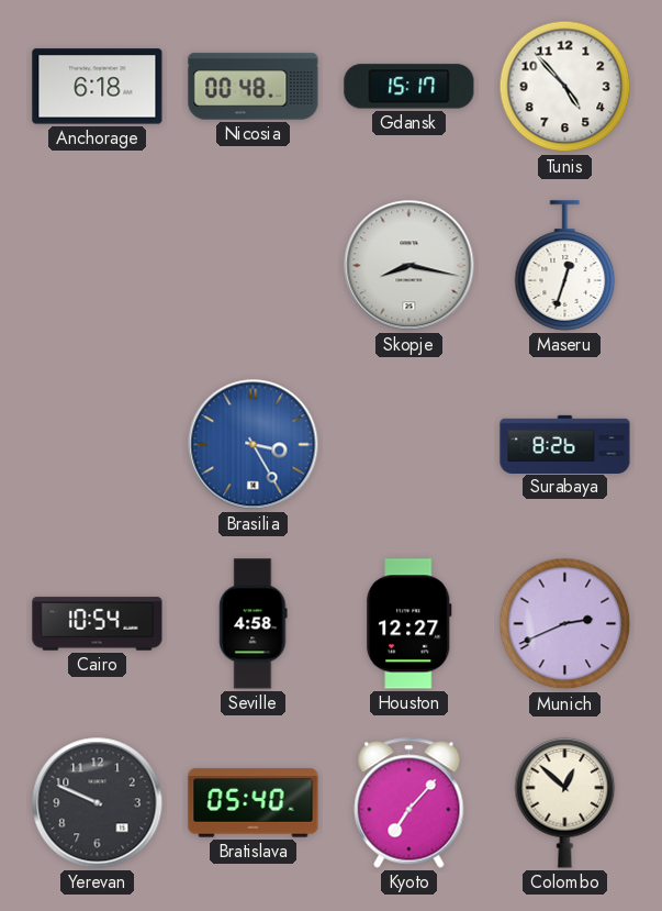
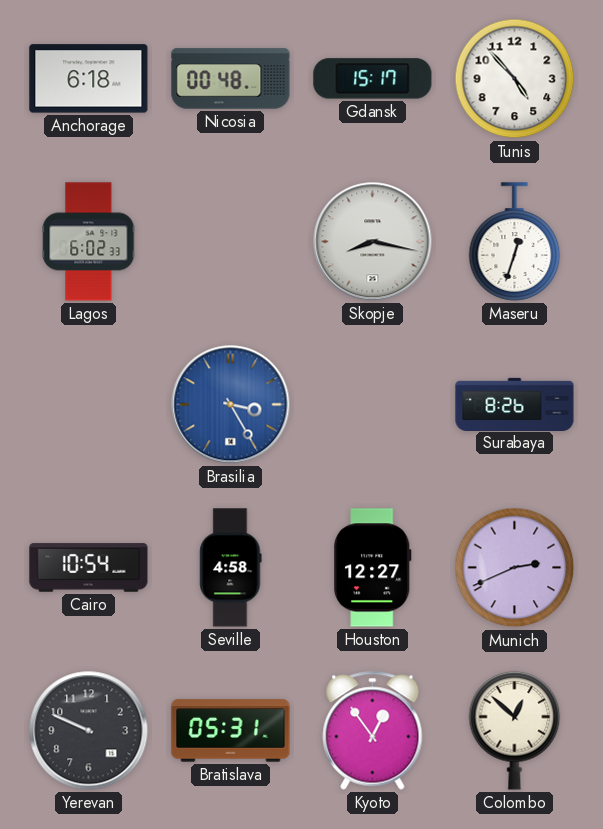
Lagos: none -> 6:02 (89, 242)
Bratislava: 05:40 -> 05:31 (231, 731)
Kyoto: 7:07 -> 12:54 (373, 731)
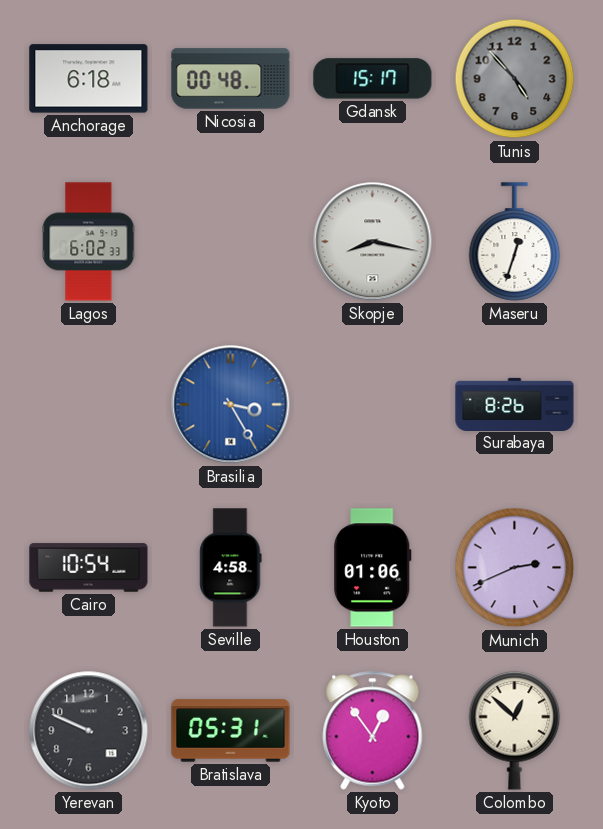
Tunis dial: white -> grey (515, 79)
Houston: 12:27 -> 01:06 (373, 568)
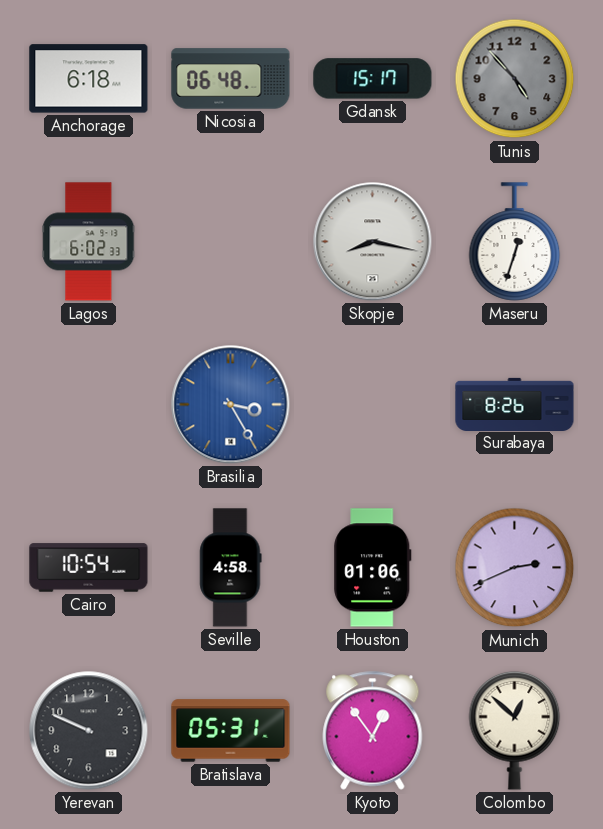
Nicosia: 00:48 -> 06:48 (231, 79)
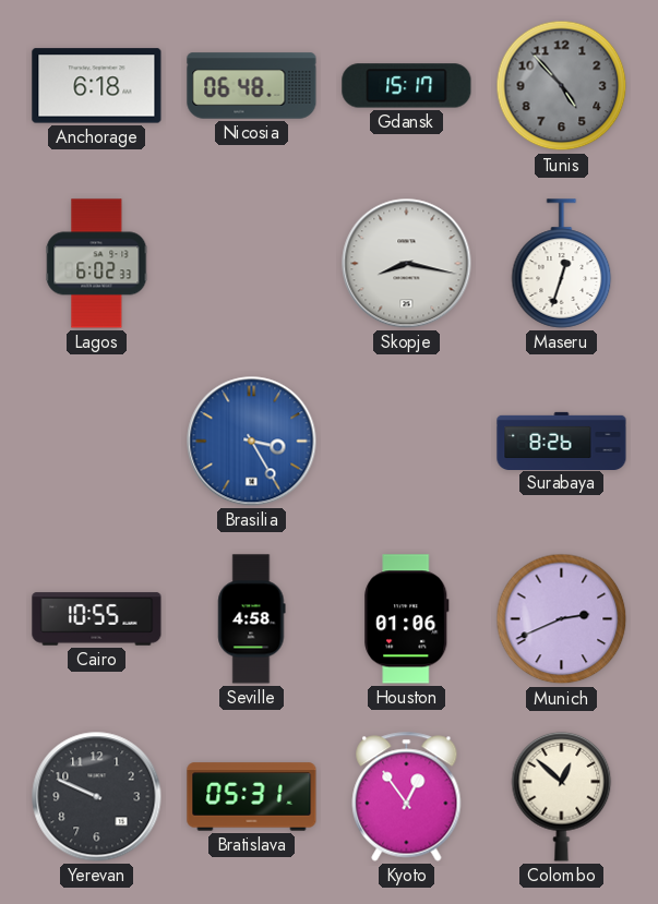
Cairo: 10:54 -> 10:55 (97, 619)
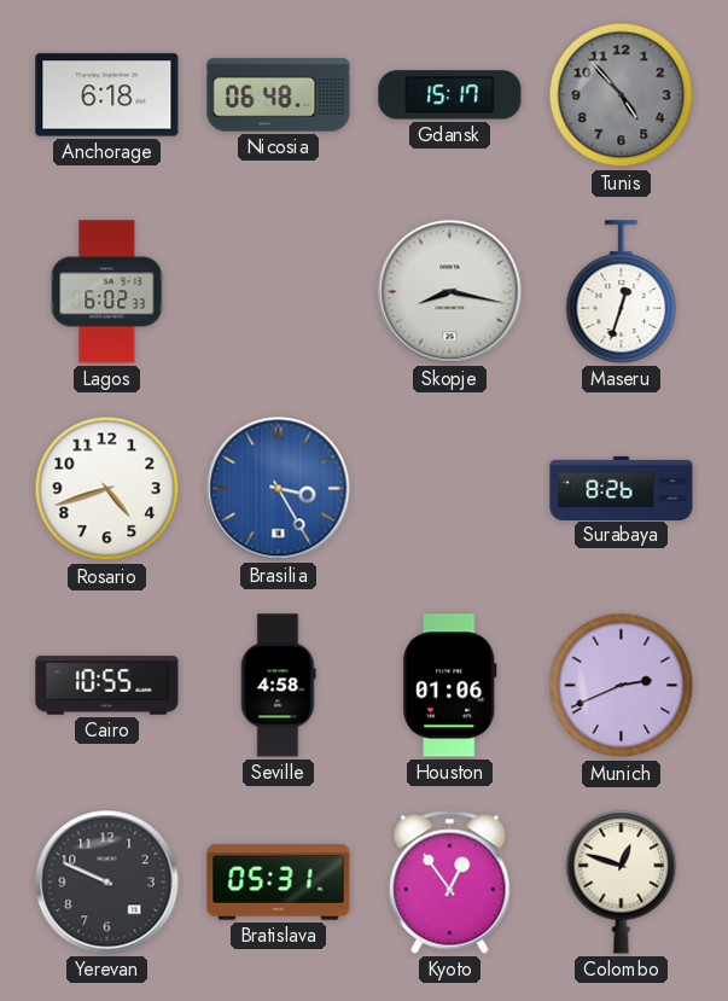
Rosario: none -> 4:42 (107, 489)
Colombo: 12:52 -> 12:48 (622, 881)
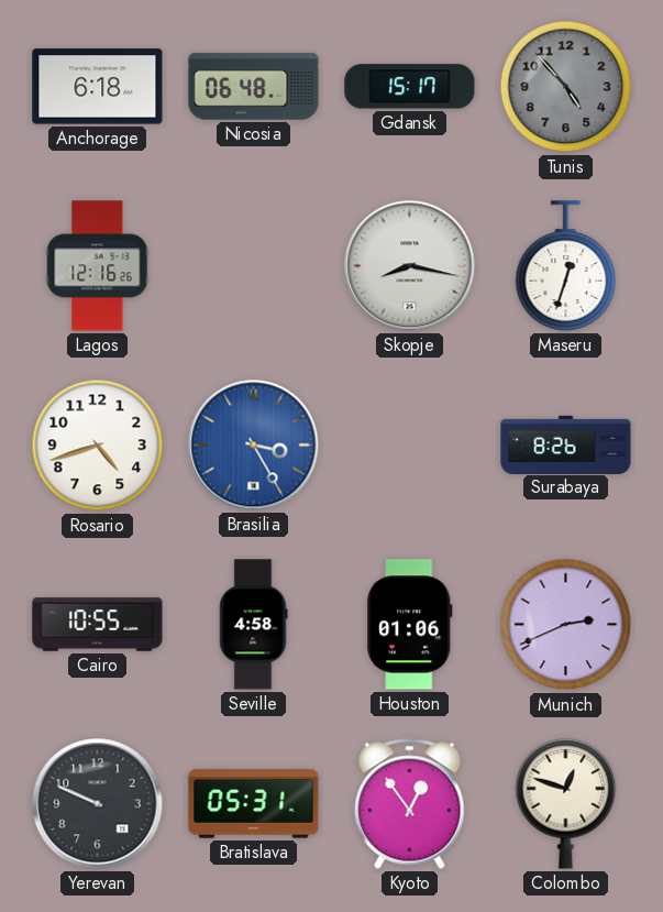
Lagos: 6:02 -> 12:16 (98, 266)
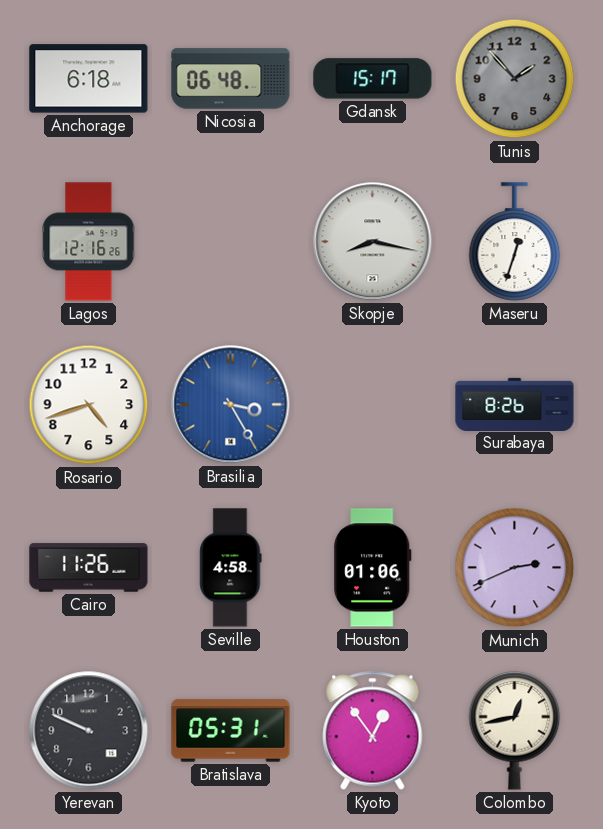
Tunis: 4:53 -> 1:53 (515, 79)
Cairo: 10:55 -> 11:26 (89, 568)
Colombo: 12:48 -> 12:43 (515, 730)
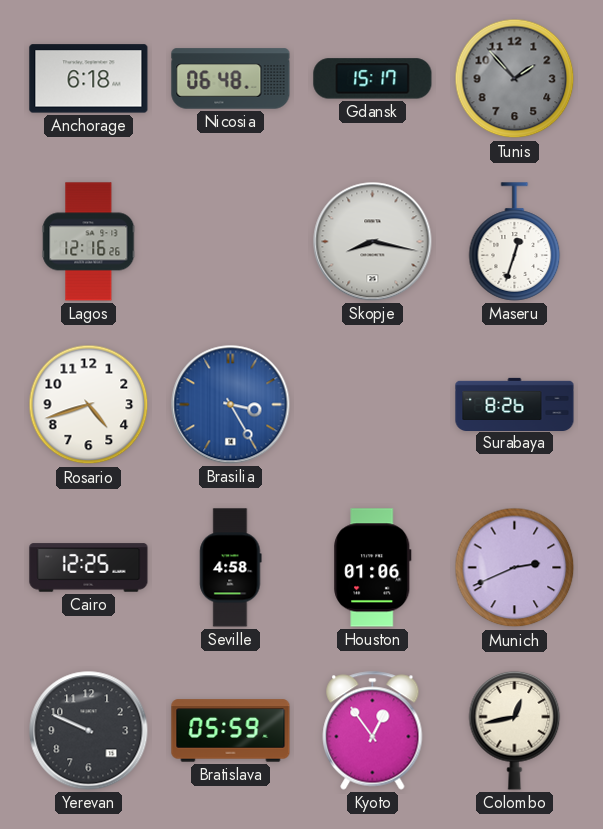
Cairo: 11:26 -> 12:25 (89, 568)
Bratislava: 05:31 -> 05:59 (231, 731)
